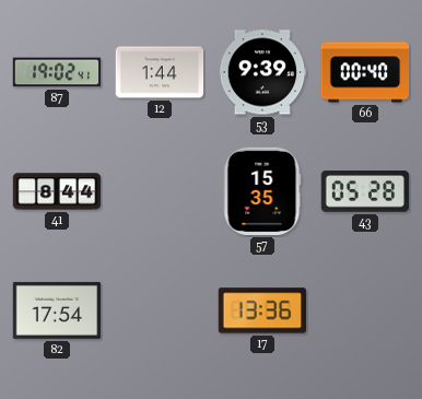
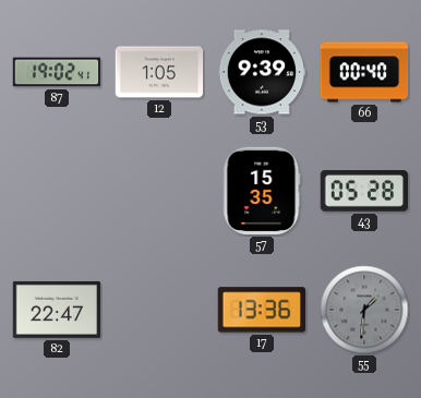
12: 1:44 -> 1:05 (159, 72)
41: 8:44 -> none (57, 191)
82: 17:54 -> 22:47 (57, 310)
55: none -> 1:31 (364, 310)
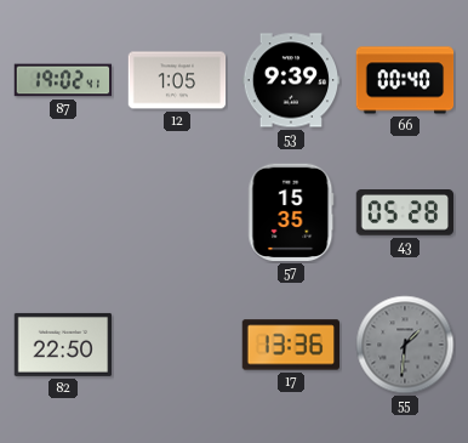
82: 22:47 -> 22:50 (63, 345)
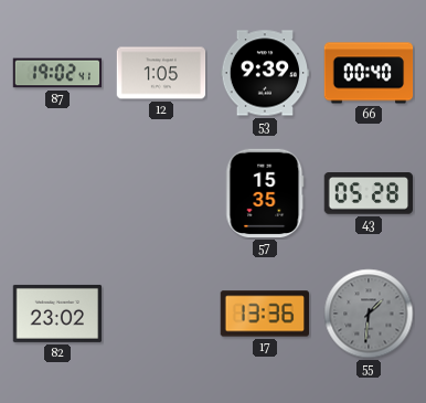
82: 22:50 -> 23:02 (57, 314)
